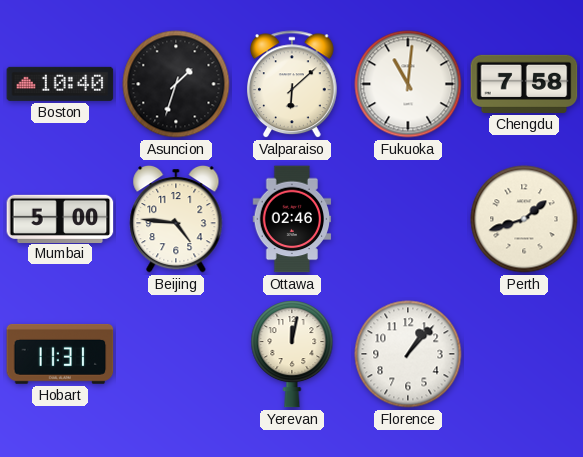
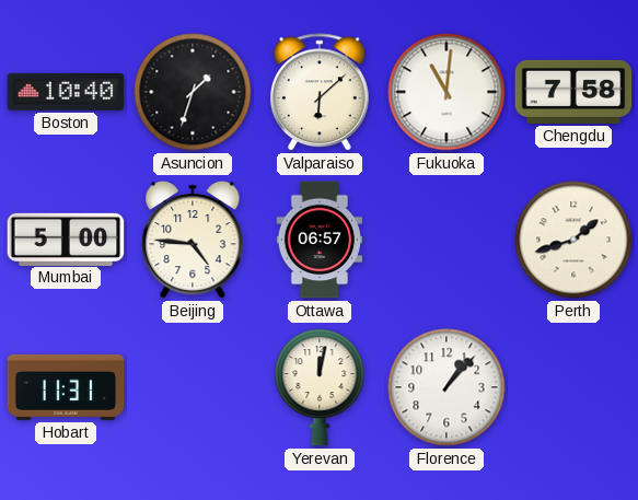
Ottawa: 02:46 -> 06:57 (320, 240)
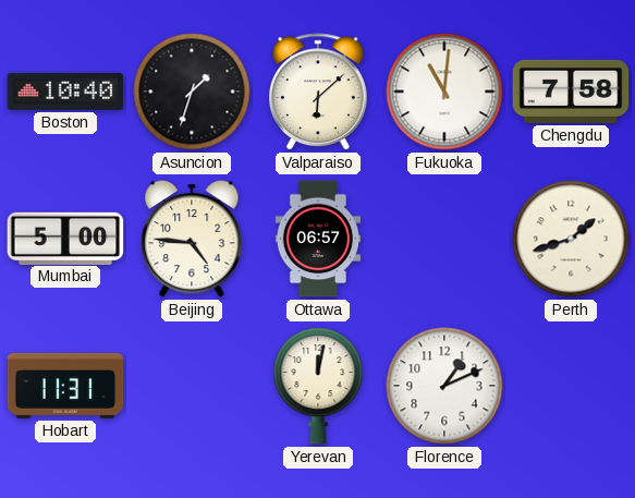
Florence: 1:07 -> 1:11 (444, 386)
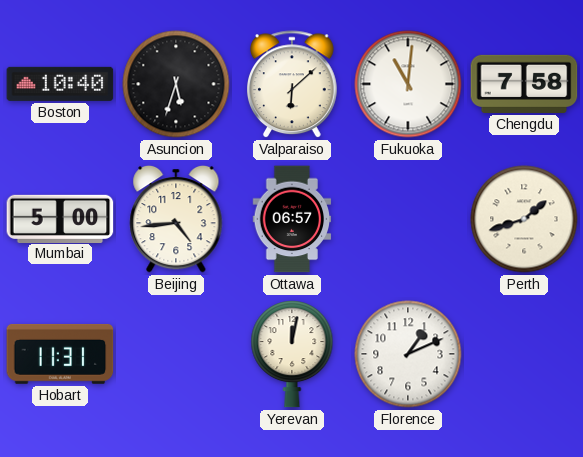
Asuncion: 1:33 -> 5:33 (176, 84)
Beijing: 4:46 -> 4:44 (176, 219)
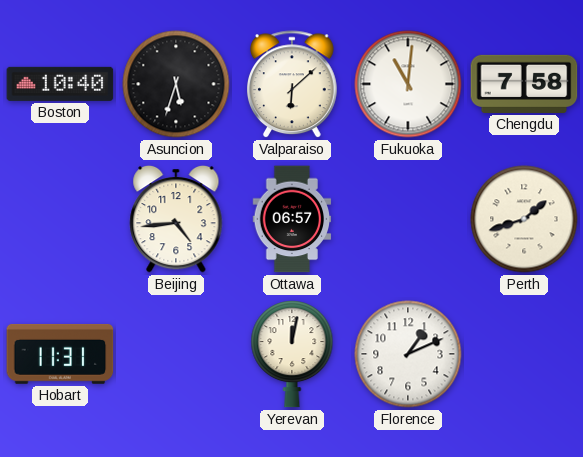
Mumbai: 5:00 -> none (60, 218)
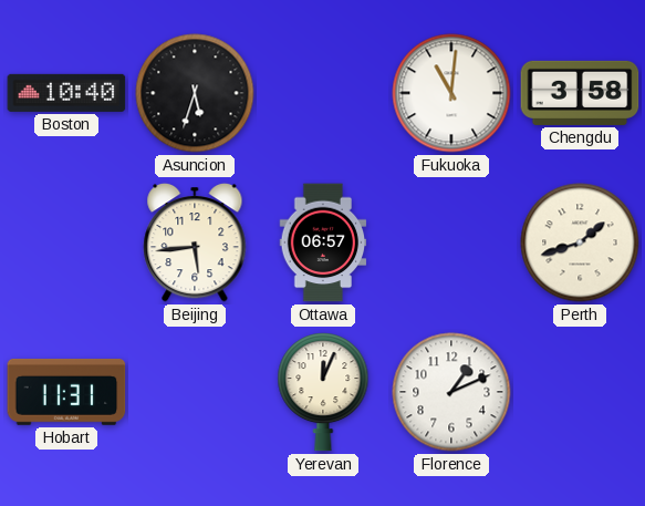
Valparaiso: 6:08 -> none (293, 85)
Chengdu: 7:58 -> 3:58 (580, 93)
Beijing: 4:44 -> 5:44 (195, 242)
Yerevan: 12:02 -> 12:04 (323, 392)
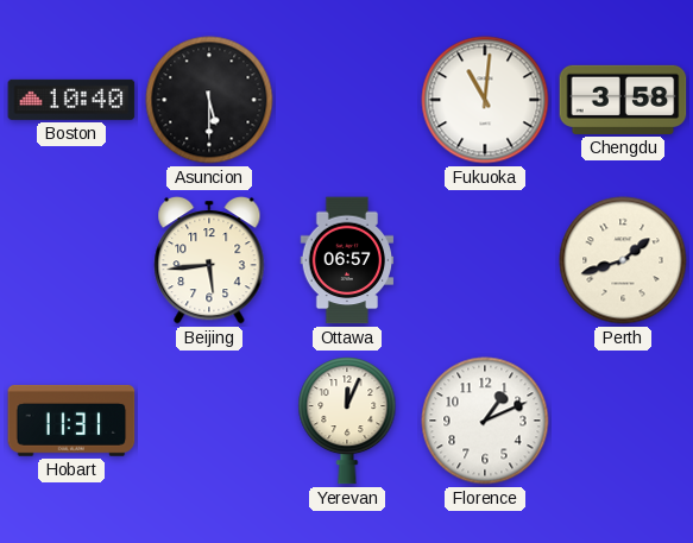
Asuncion: 5:33 -> 5:30 (209, 100)
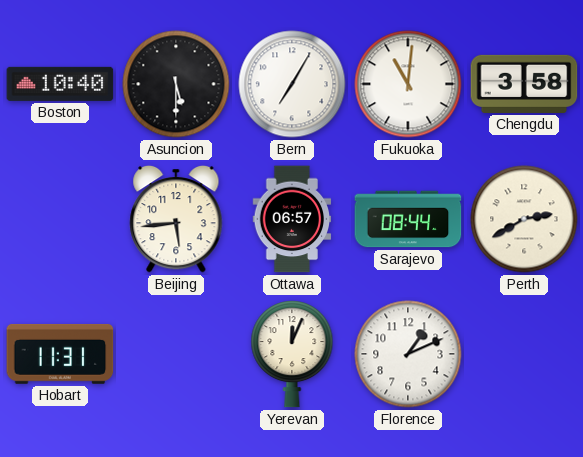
Bern: none -> 7:05 (292, 84)
Sarajevo: none -> 08:44 (408, 219)
Perth: 1:42 -> 2:40 (524, 219)
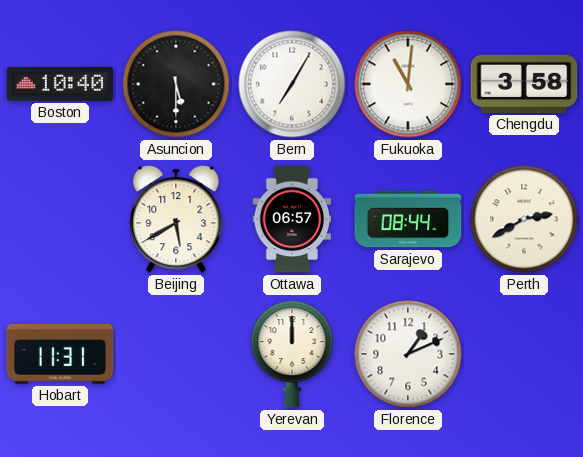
Beijing: 5:44 -> 5:40 (176, 219)
Yerevan: 12:04 -> 12:00 (292, 354)
